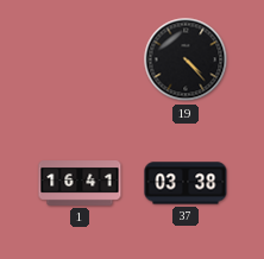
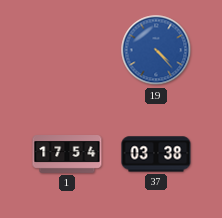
19 dial: black -> blue (156, 50)
1: 16:41 -> 17:54 (67, 155)
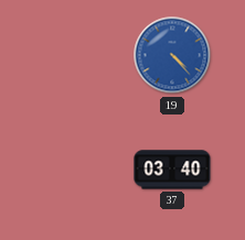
1: 17:54 -> none (67, 155)
37: 03:38 -> 03:40 (172, 170)
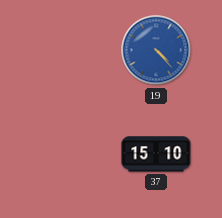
37: 03:40 -> 15:10 (156, 154)
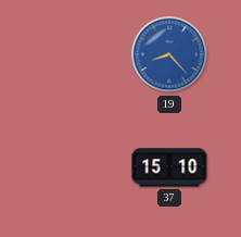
19: 4:23 -> 8:23 (169, 54)
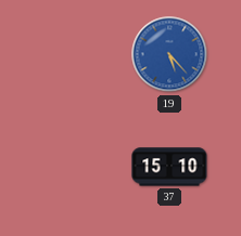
19: 8:23 -> 5:23 (169, 54)
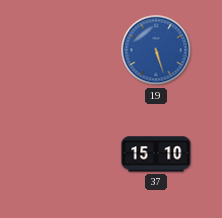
19: 5:23 -> 5:27 (156, 50)
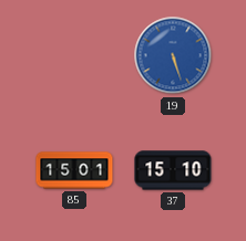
85: none -> 15:01 (74, 170)
